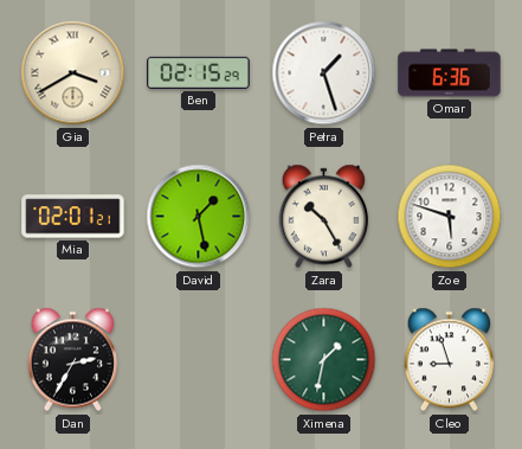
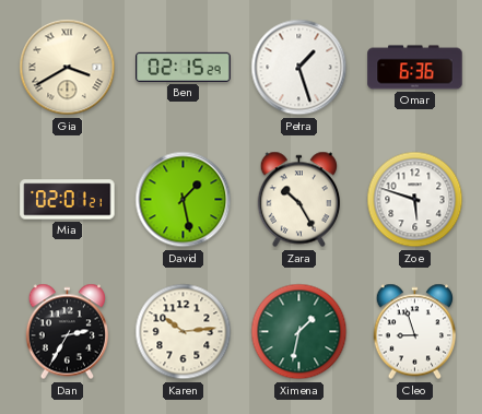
Karen: none -> 10:14 (184, 332)
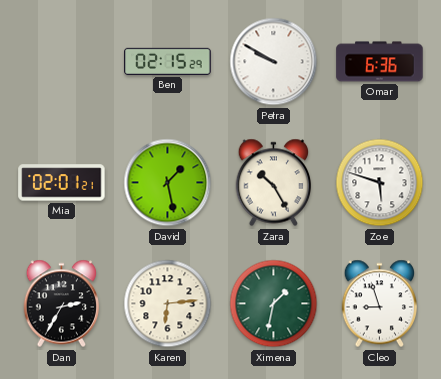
Gia: 3:40 -> none (68, 68)
Petra: 1:27 -> 9:50 (274, 62)
Karen: 10:14 -> 6:14 (168, 304)
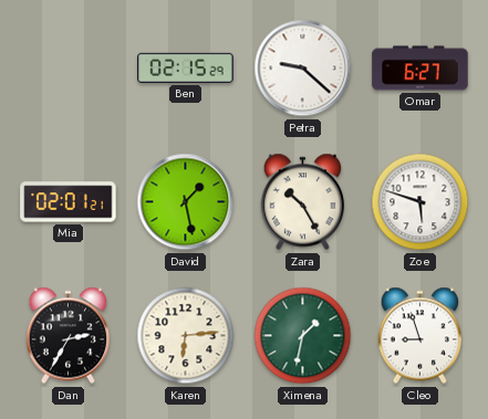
Petra: 9:50 -> 9:22 (303, 69)
Omar: 6:36 -> 6:27 (420, 69)
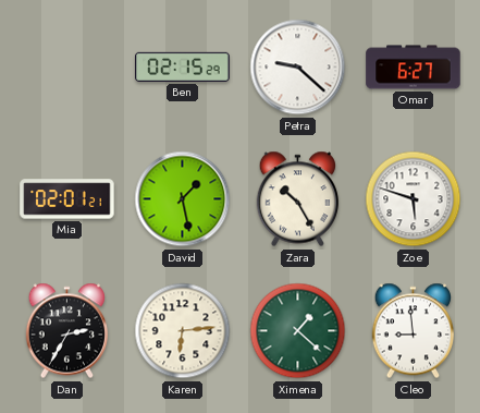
Ximena: 1:32 -> 1:22 (298, 331)
Cleo: 8:57 -> 8:59 (414, 331)
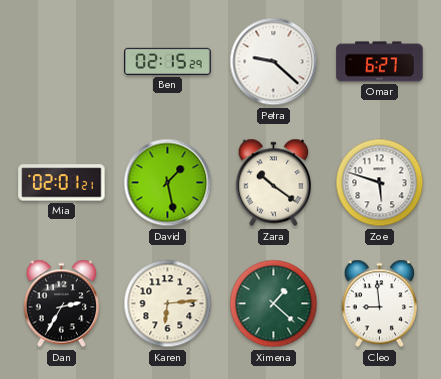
Zara: 10:25 -> 10:21 (274, 183)
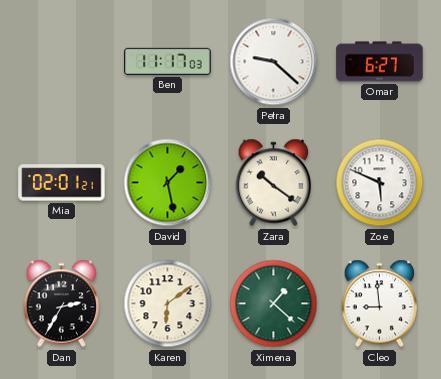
Ben: 02:15 -> 11:17 (168, 61)
Zoe: 5:48 -> 5:49 (380, 183)
Karen: 6:14 -> 6:09 (168, 304)
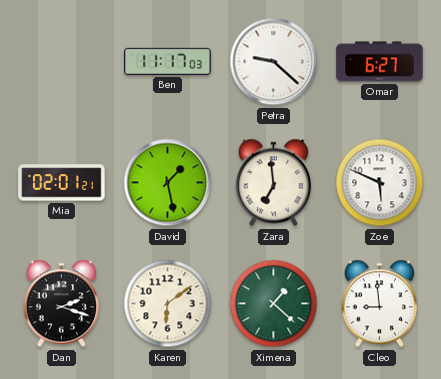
Zara: 10:21 -> 6:59 (274, 183)
Dan: 2:35 -> 2:18 (62, 304)
